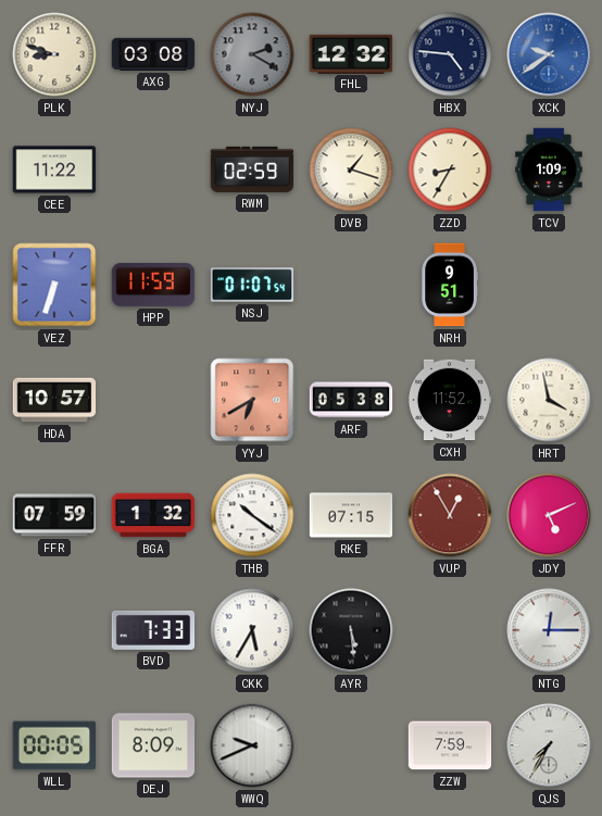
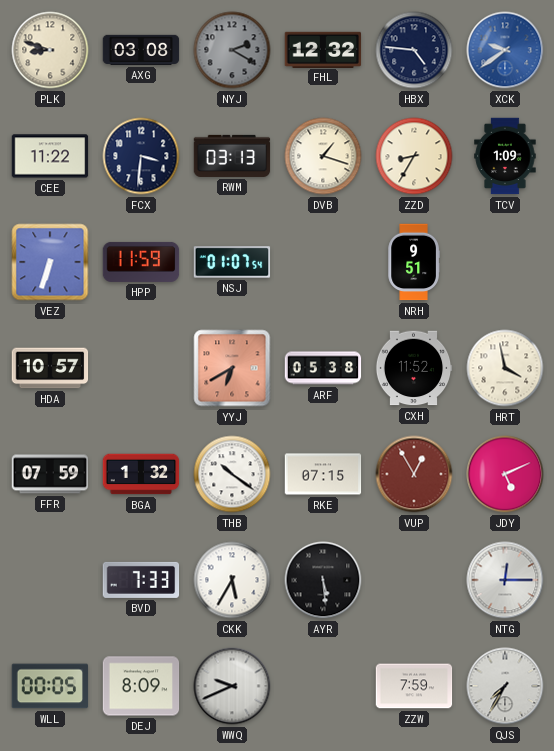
FCX: none -> 3:31 (141, 156)
RWM: 02:59 -> 03:13 (232, 156)
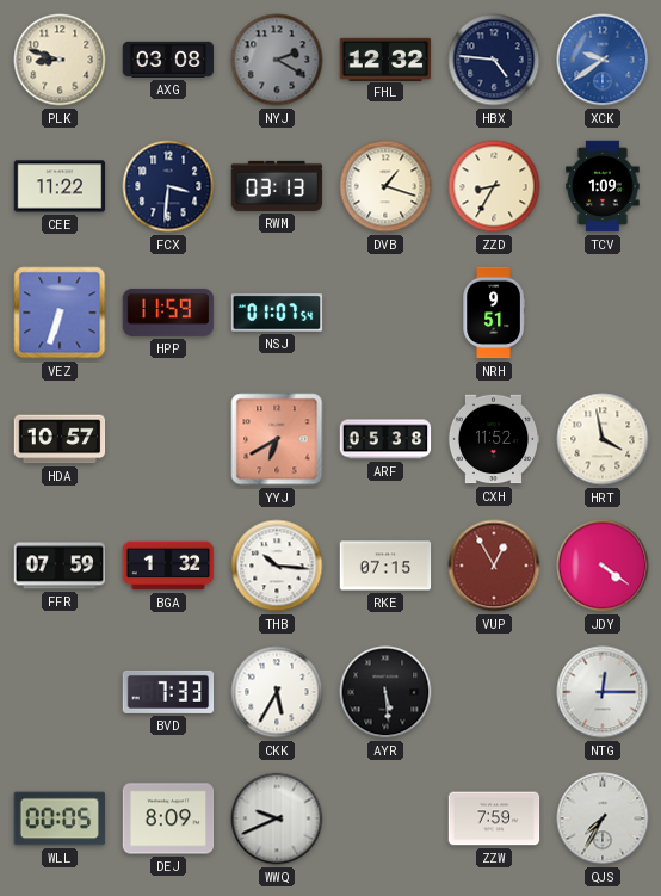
THB: 10:21 -> 10:16 (277, 566)
JDY: 5:11 -> 4:21 (603, 566)
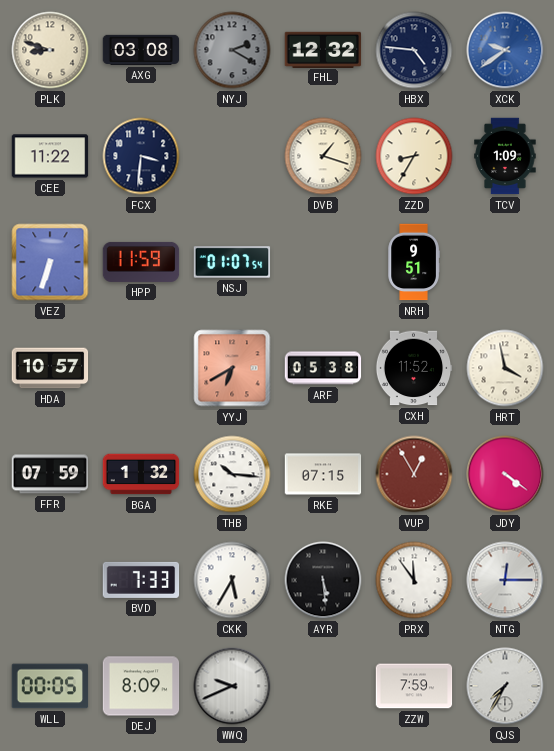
RWM: 03:13 -> none (277, 186)
PRX: none -> 11:54 (414, 580)
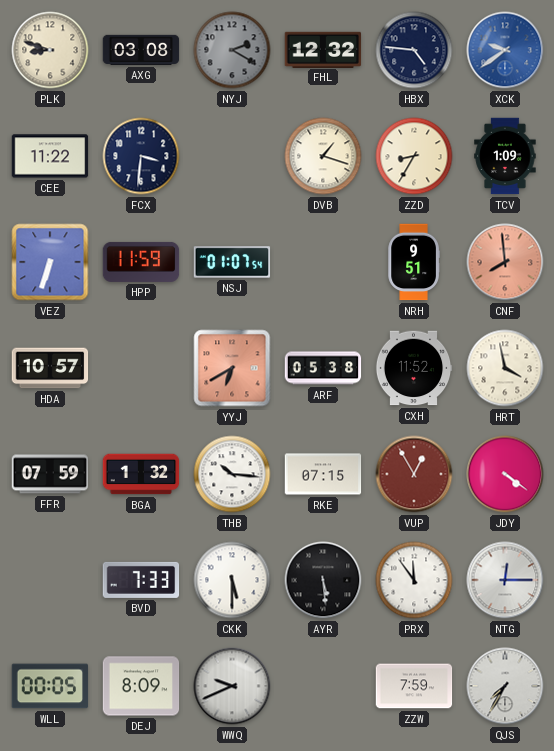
CNF: none -> 7:59 (505, 262)
CKK: 5:35 -> 5:30 (232, 580)
